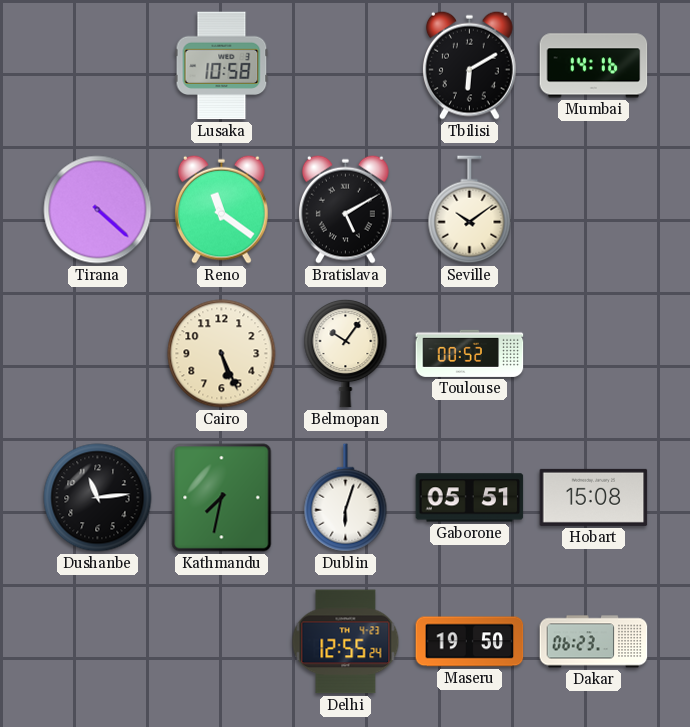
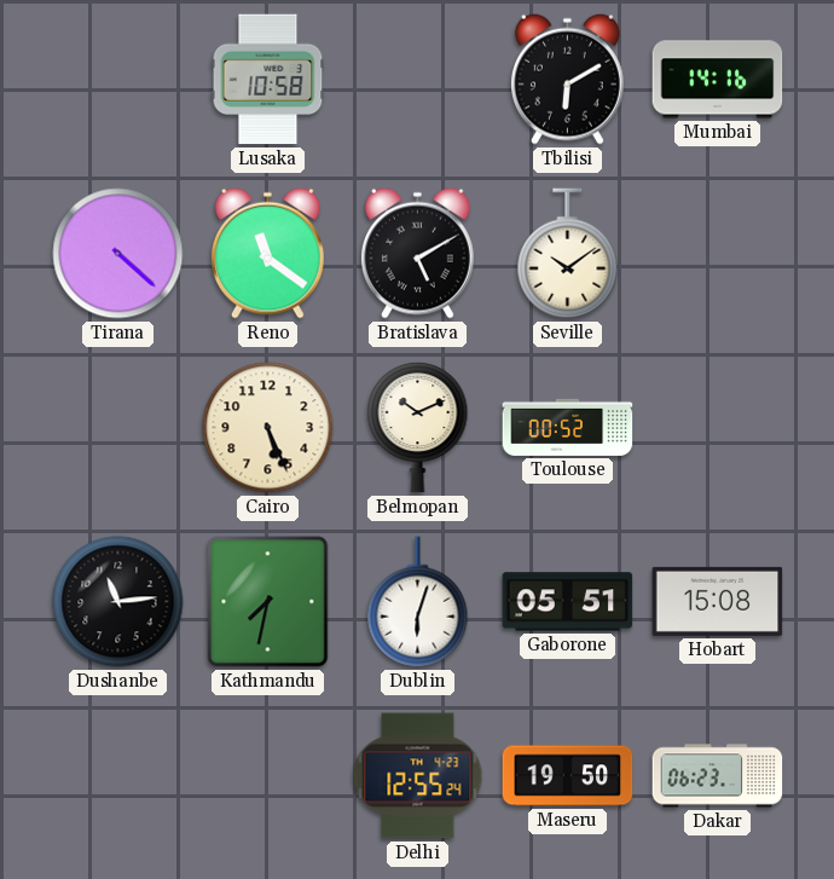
Belmopan: 10:06 -> 10:11 (418, 427)
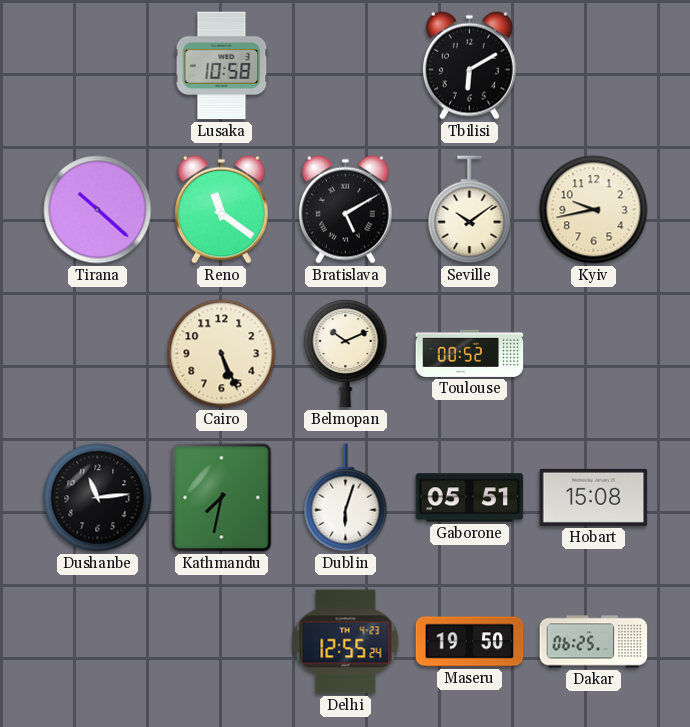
Mumbai: 14:16 -> none (718, 80)
Tirana: 4:22 -> 10:22 (98, 210)
Kyiv: none -> 9:43 (594, 210)
Dakar: 06:23 -> 06:25 (594, 642)
